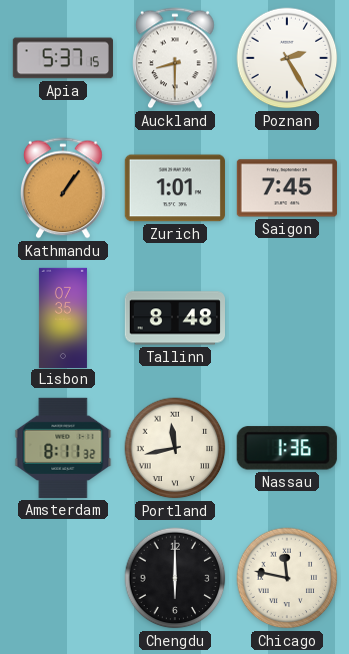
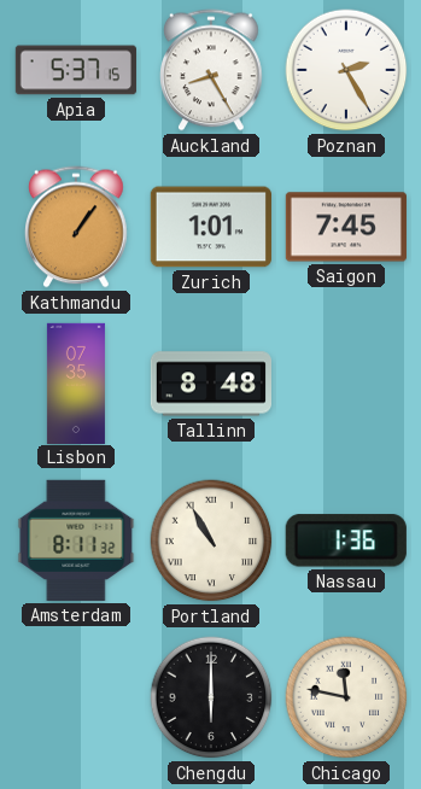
Auckland: 8:30 -> 8:25 (211, 70)
Portland: 11:43 -> 10:55 (211, 540)
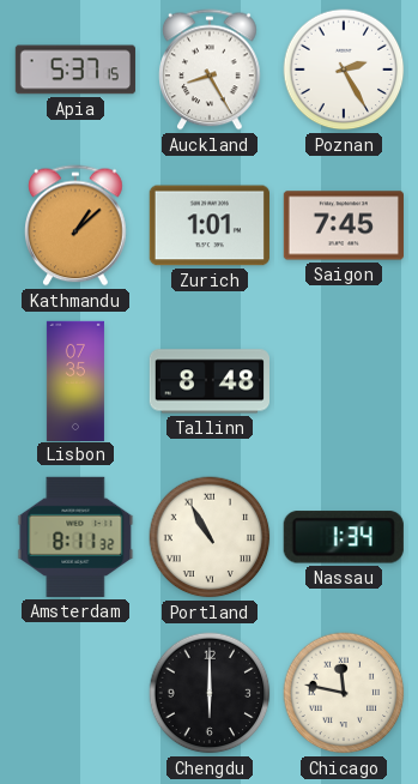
Kathmandu: 1:06 -> 1:08 (75, 225)
Nassau: 1:36 -> 1:34 (344, 537)
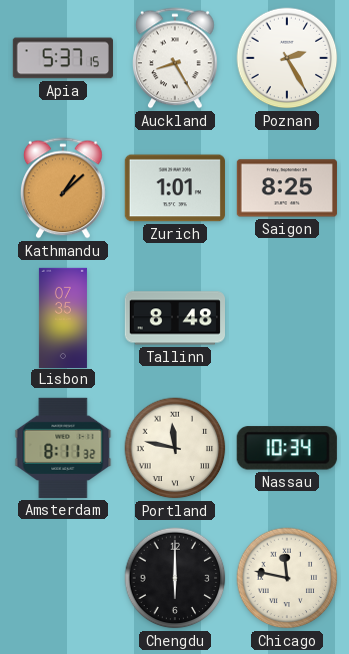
Saigon: 7:45 -> 8:25 (287, 188)
Portland: 10:55 -> 11:47 (175, 448)
Nassau: 1:34 -> 10:34 (287, 448)
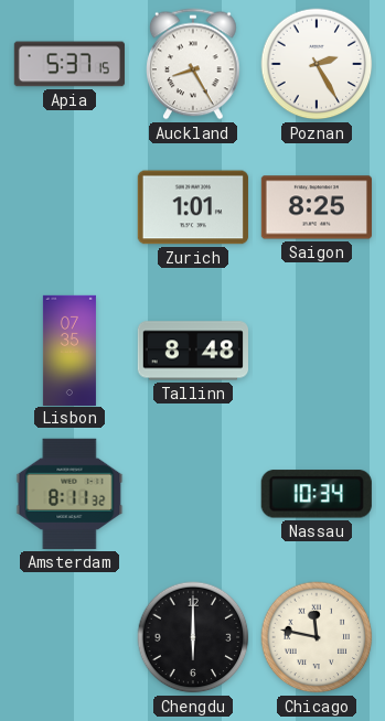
Kathmandu: 1:08 -> none (63, 188)
Portland: 11:47 -> none (175, 448)
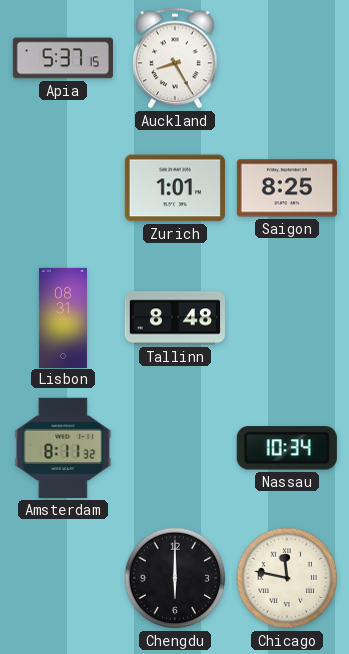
Poznan: 2:25 -> none (317, 64)
Lisbon: 07:35 -> 08:31 (63, 317)
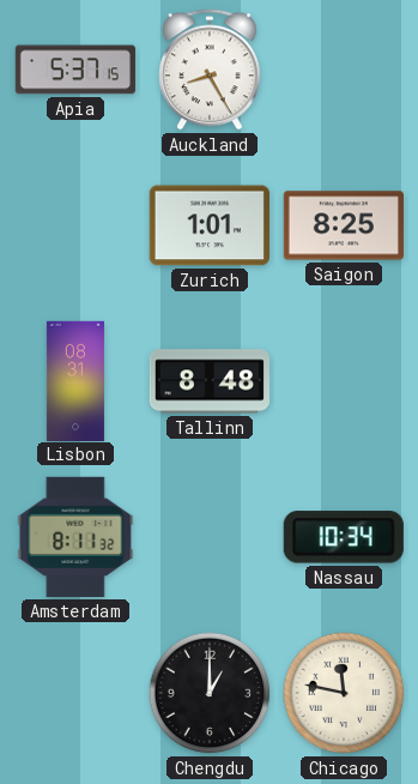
Chengdu: 6:00 -> 1:00 (210, 693)
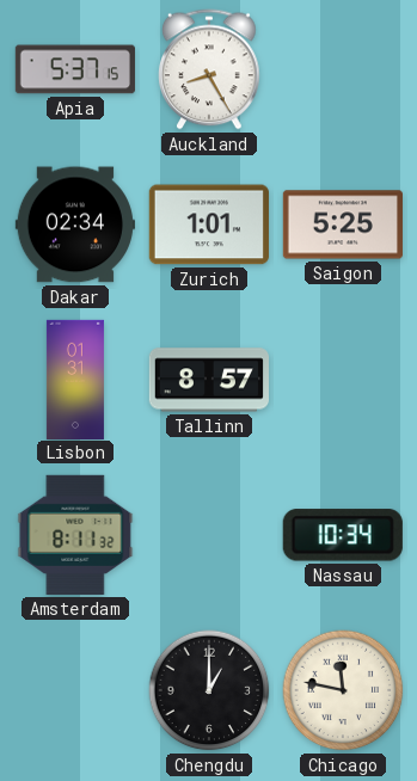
Dakar: none -> 02:34 (75, 225)
Saigon: 8:25 -> 5:25 (343, 225)
Lisbon: 08:31 -> 01:31 (75, 379)
Tallinn: 8:48 -> 8:57 (208, 380)
